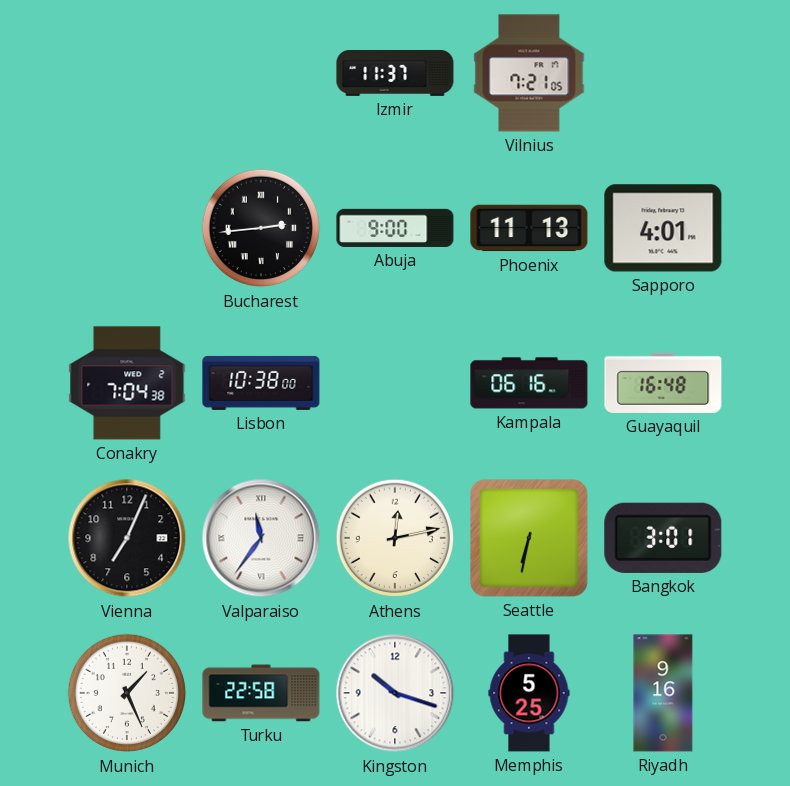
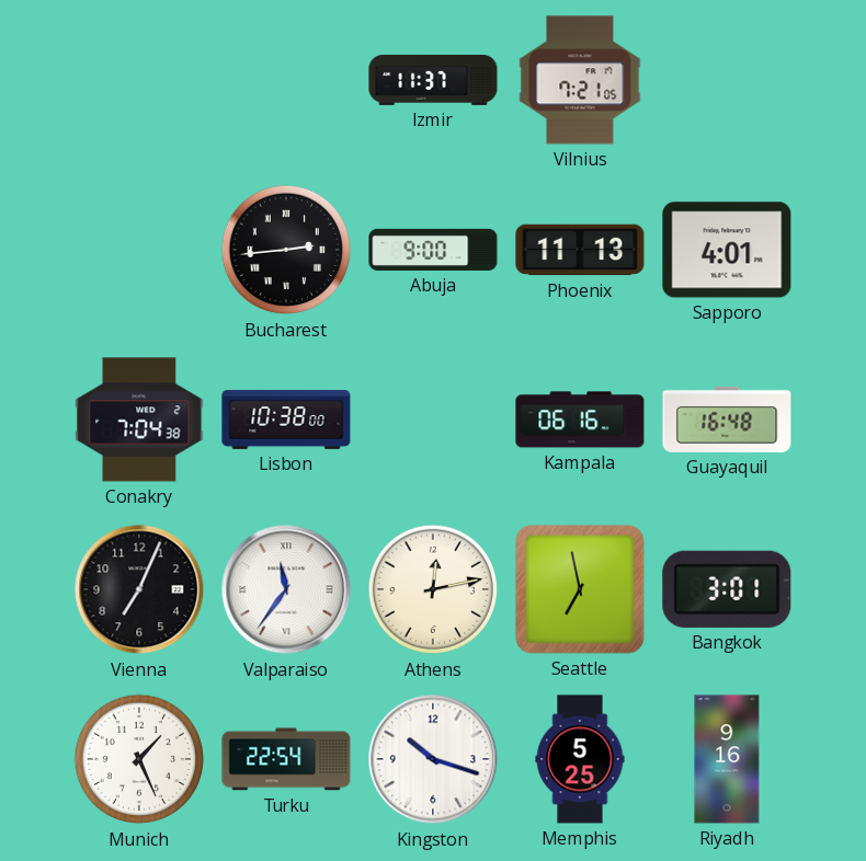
Seattle: 6:32 -> 6:58 (581, 590)
Turku: 22:58 -> 22:54 (286, 759)
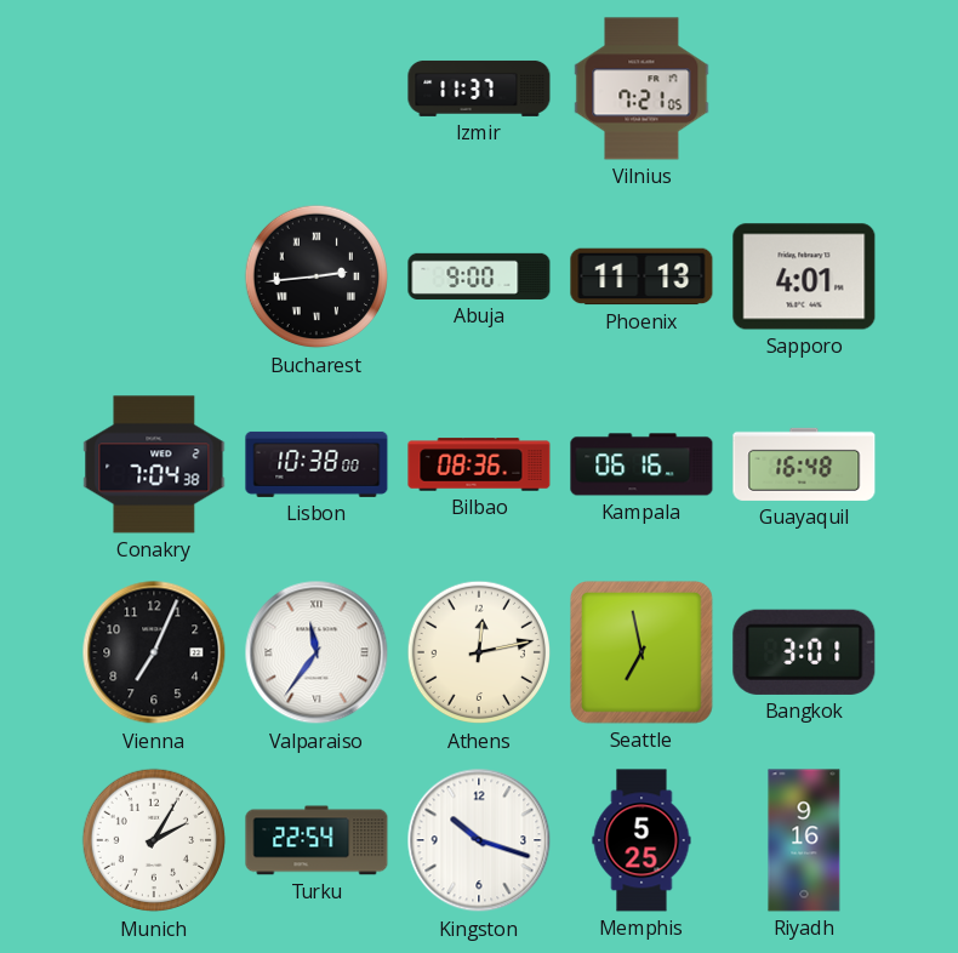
Bilbao: none -> 08:36 (479, 464)
Munich: 1:26 -> 2:05 (154, 840)
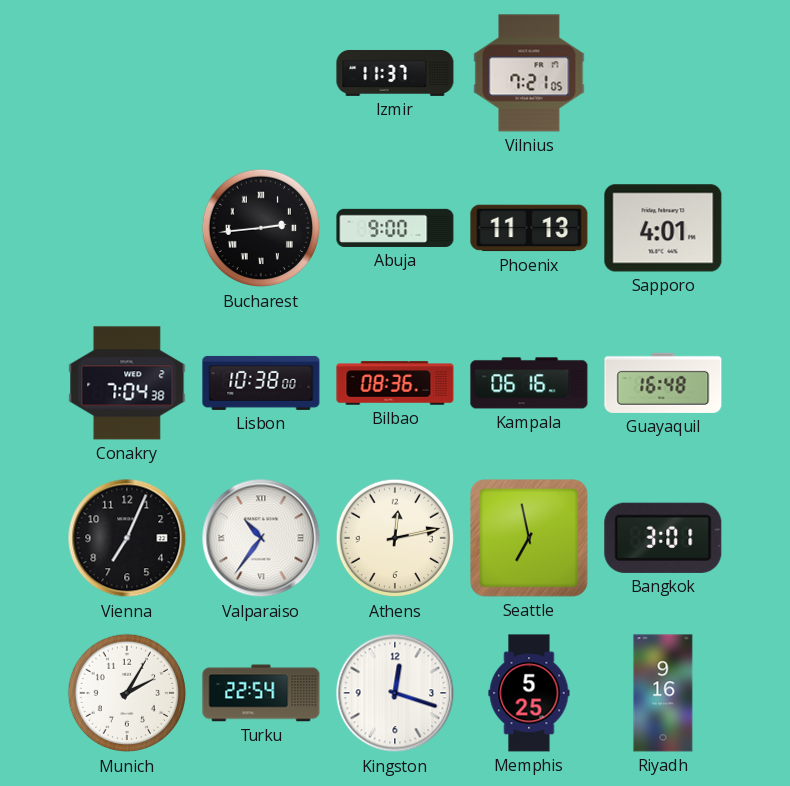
Valparaiso: 11:36 -> 10:36 (261, 538)
Kingston: 10:18 -> 12:18 (395, 693)
